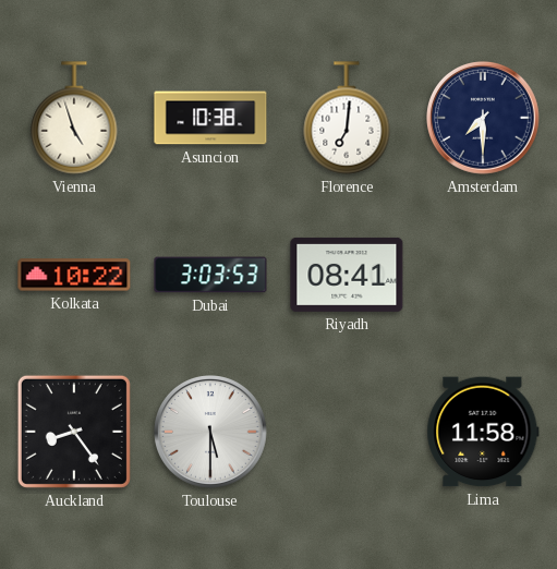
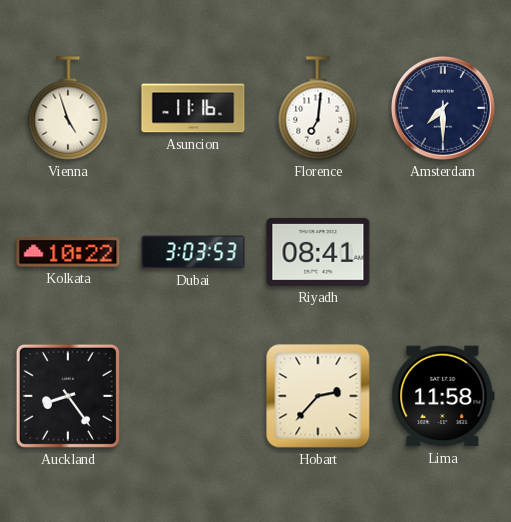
Asuncion: 10:38 -> 11:16 (193, 108)
Toulouse: 5:30 -> none (211, 433)
Hobart: none -> 2:37 (318, 396)
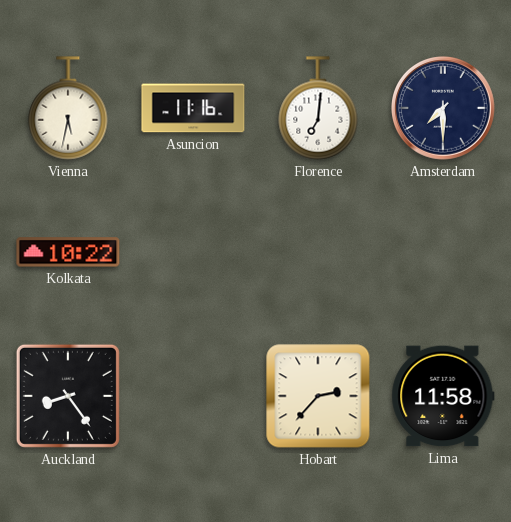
Vienna: 4:57 -> 5:32 (68, 108)
Dubai: 3:03 -> none (193, 252)
Riyadh: 08:41 -> none (318, 252)
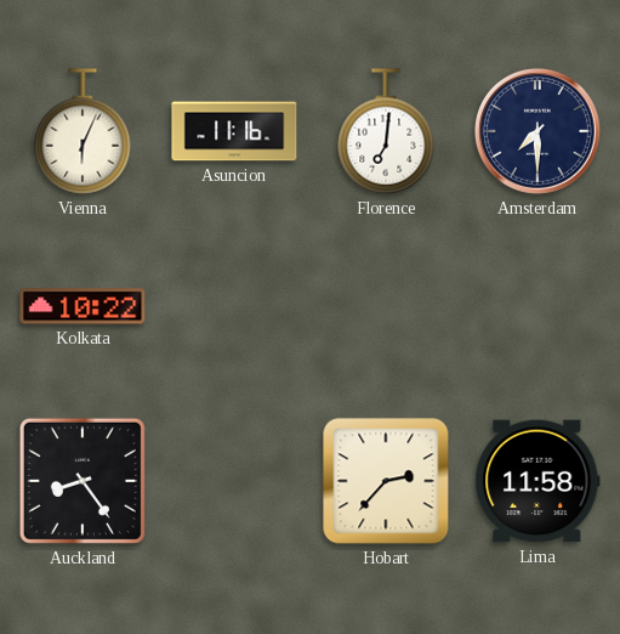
Vienna: 5:32 -> 6:04 (83, 131)
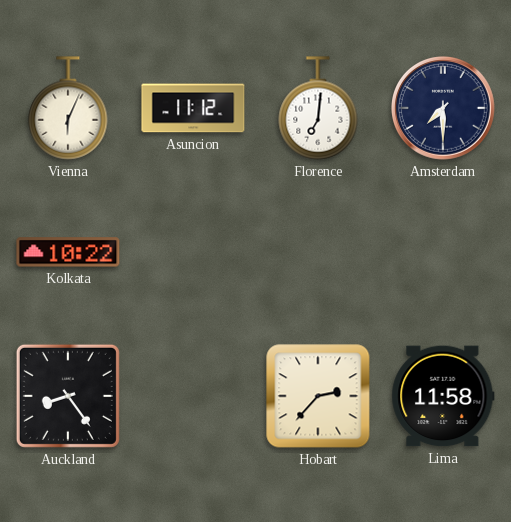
Asuncion: 11:16 -> 11:12 (193, 108)
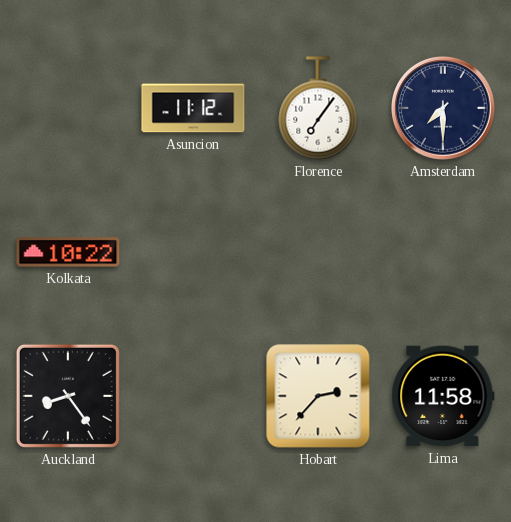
Vienna: 6:04 -> none (68, 108)
Florence: 7:01 -> 7:06 (318, 108)
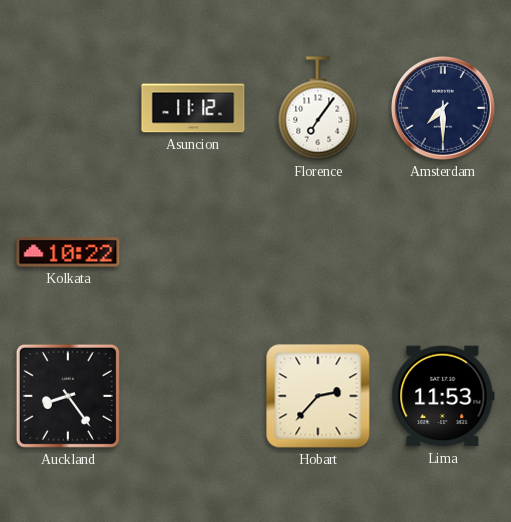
Lima: 11:58 -> 11:53 (443, 396)
